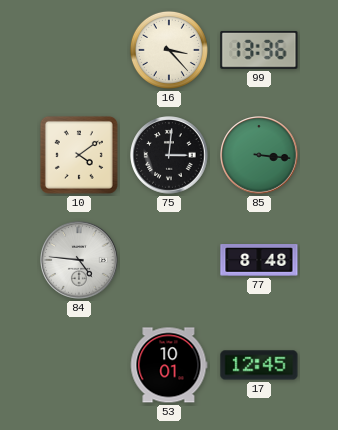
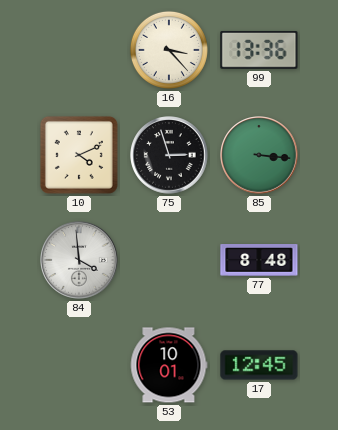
10: 4:09 -> 4:11 (79, 155)
75: 3:01 -> 2:57 (169, 155)
84: 4:46 -> 3:59 (79, 260)
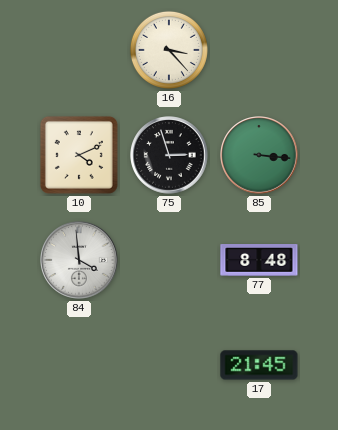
99: 13:36 -> none (259, 50)
53: 10:01 -> none (169, 365)
17: 12:45 -> 21:45 (259, 365)
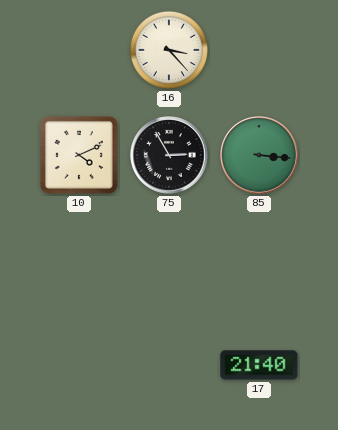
75: 2:57 -> 2:55 (169, 155)
84: 3:59 -> none (79, 260)
77: 8:48 -> none (259, 261)
17: 21:45 -> 21:40 (259, 365)
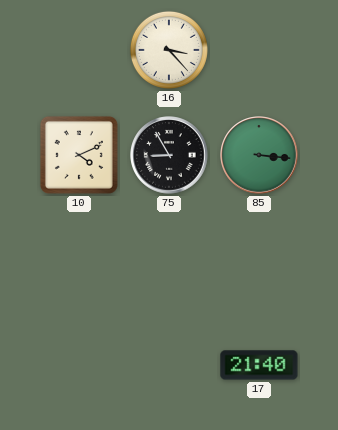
75: 2:55 -> 8:55 (169, 155)
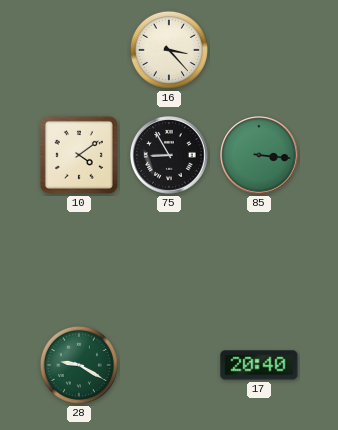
10: 4:11 -> 4:09 (79, 155)
28: none -> 9:20 (79, 365)
17: 21:40 -> 20:40 (259, 365)
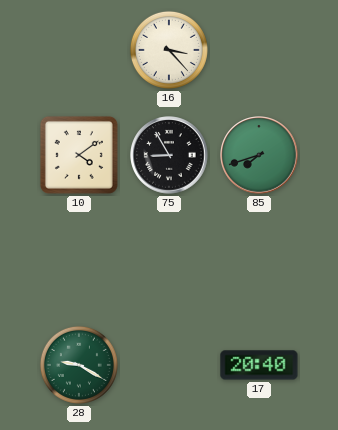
85: 3:16 -> 7:42 (259, 155)
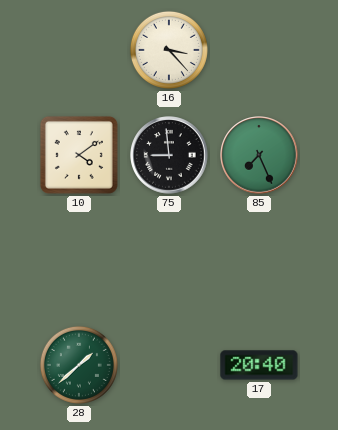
75: 8:55 -> 8:59 (169, 155)
85: 7:42 -> 7:26 (259, 155)
28: 9:20 -> 1:38 (79, 365)
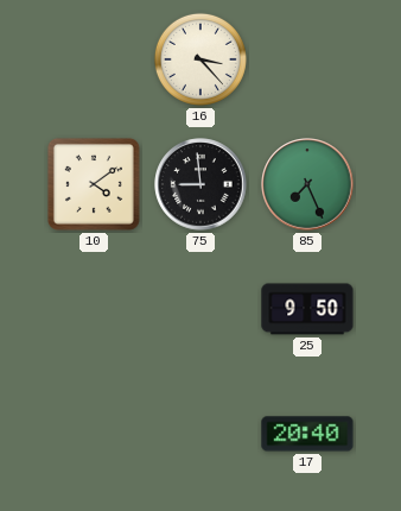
25: none -> 9:50 (307, 309)
28: 1:38 -> none (79, 365)
